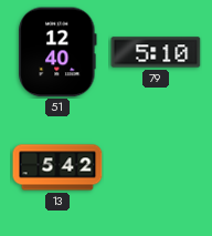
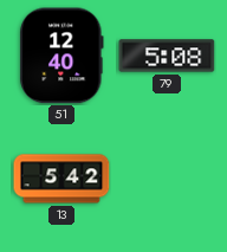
79: 5:10 -> 5:08 (167, 56)
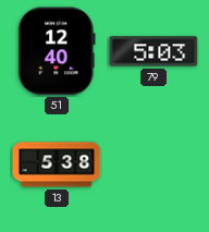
79: 5:08 -> 5:03 (153, 51)
13: 5:42 -> 5:38 (57, 164)
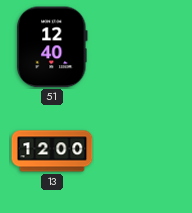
79: 5:03 -> none (153, 51)
13: 5:38 -> 12:00 (52, 151)
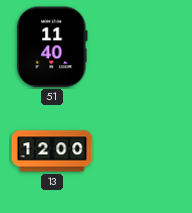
51: 12:40 -> 11:40 (52, 47)
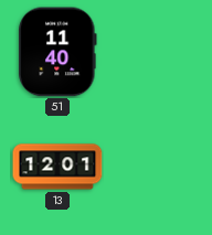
13: 12:00 -> 12:01 (57, 167)
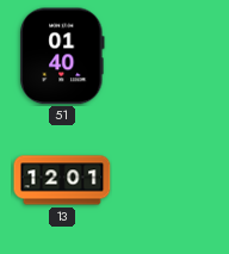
51: 11:40 -> 01:40 (62, 56)
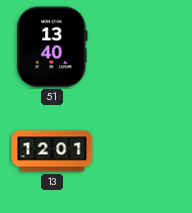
51: 01:40 -> 13:40 (52, 47)
